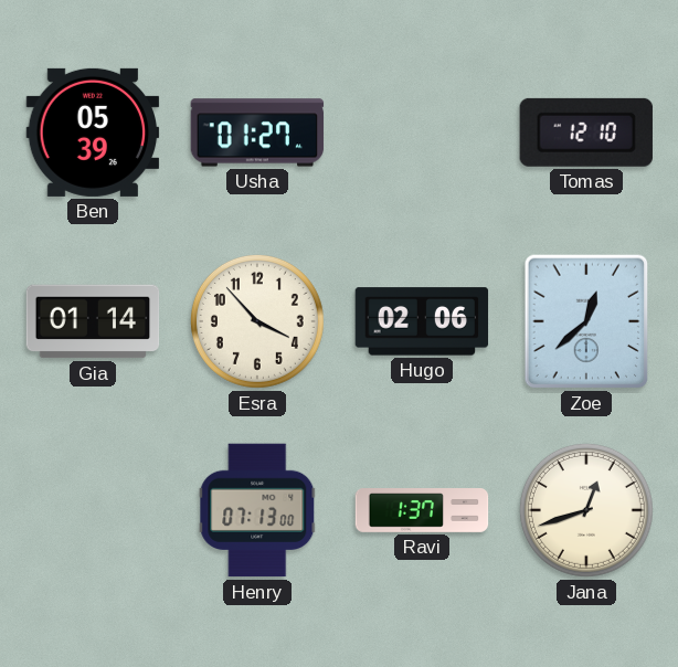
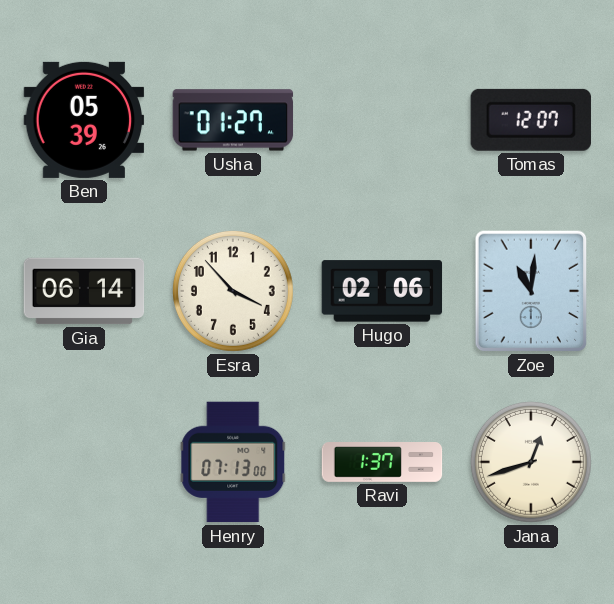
Tomas: 12:10 -> 12:07 (531, 120)
Gia: 01:14 -> 06:14 (84, 291)
Zoe: 12:38 -> 11:01 (531, 291)
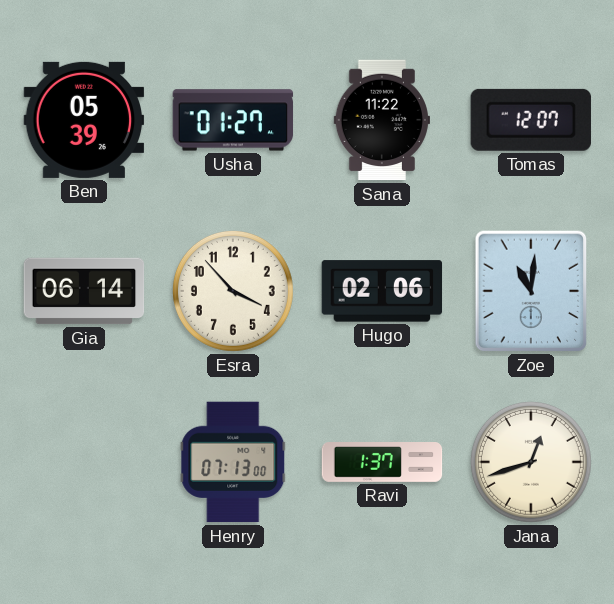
Sana: none -> 11:22 (381, 120)
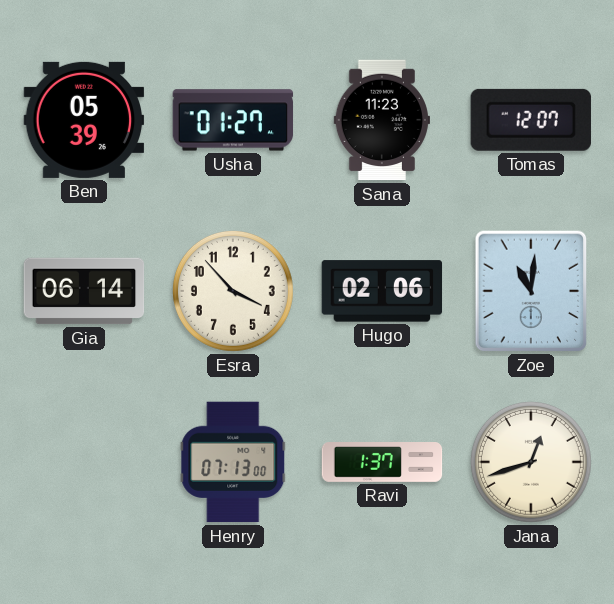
Sana: 11:22 -> 11:23 (381, 120)
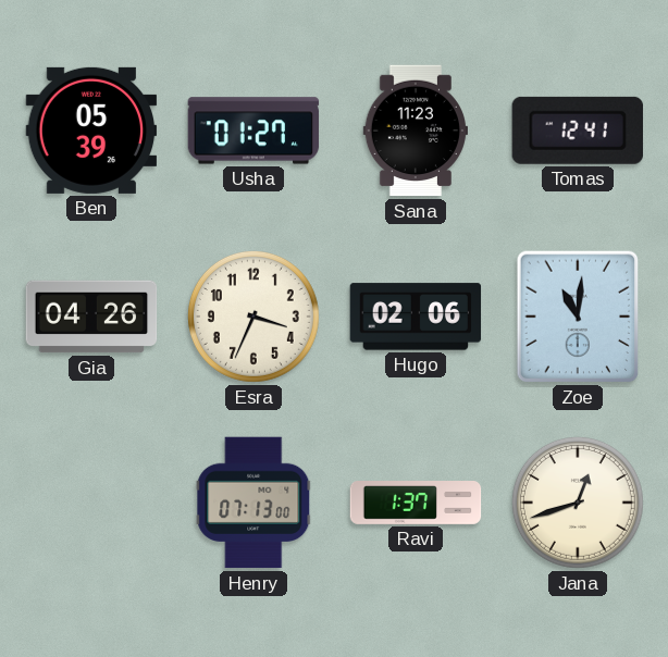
Tomas: 12:07 -> 12:41 (578, 131)
Gia: 06:14 -> 04:26 (91, 317)
Esra: 3:53 -> 3:34 (253, 317)
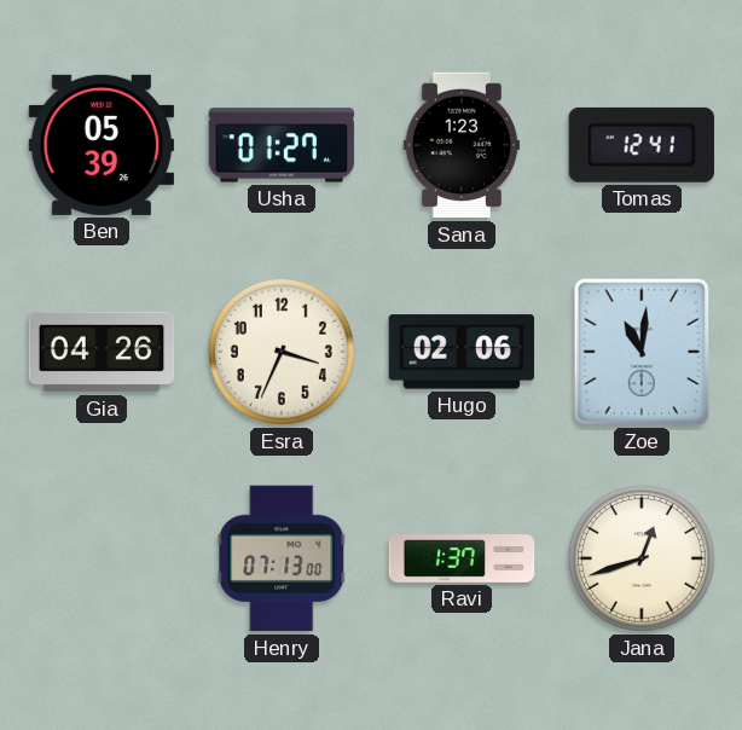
Sana: 11:23 -> 1:23 (460, 145)
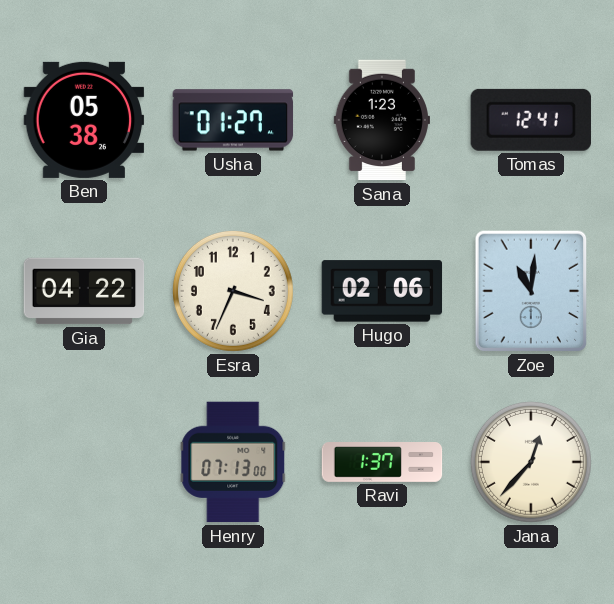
Ben: 05:39 -> 05:38 (84, 120)
Gia: 04:26 -> 04:22 (84, 291)
Jana: 12:42 -> 12:37 (531, 462)
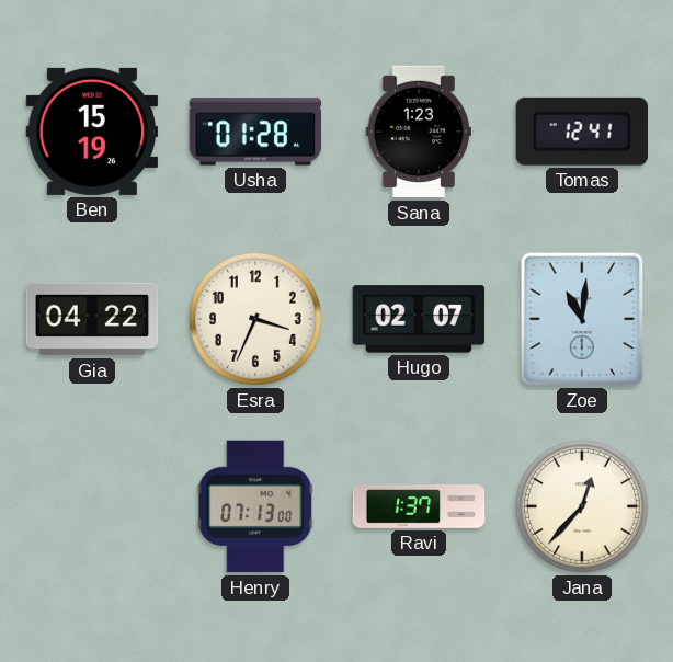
Ben: 05:38 -> 15:19 (92, 132)
Usha: 01:27 -> 01:28 (255, 132)
Hugo: 02:06 -> 02:07 (419, 319)
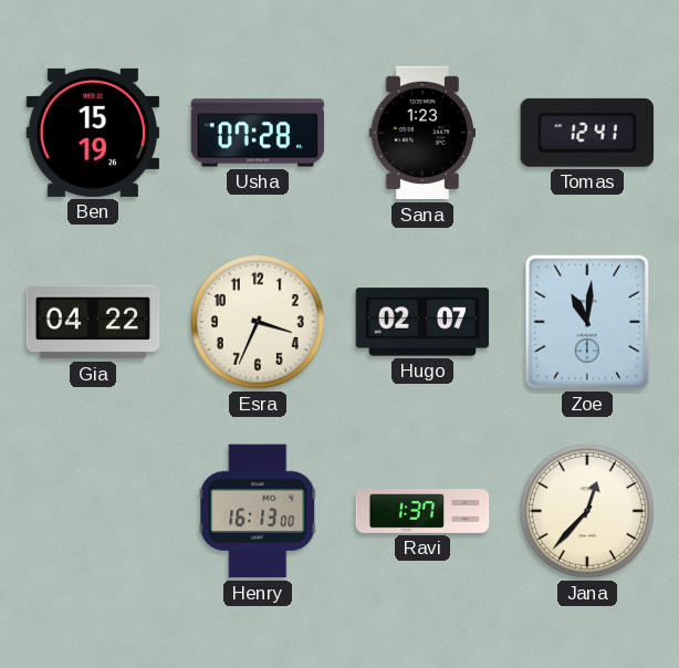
Usha: 01:28 -> 07:28 (258, 133)
Henry: 07:13 -> 16:13 (258, 511)
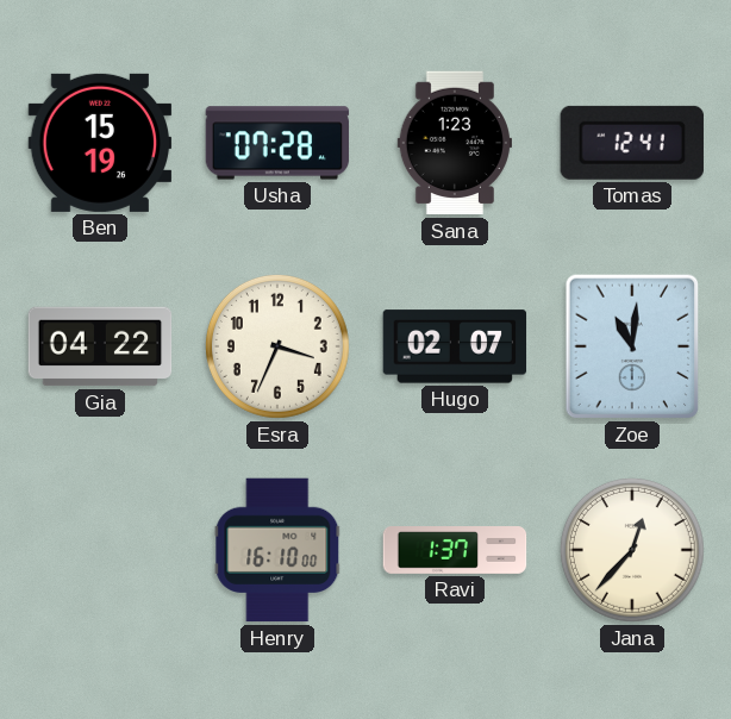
Henry: 16:13 -> 16:10 (277, 550)
